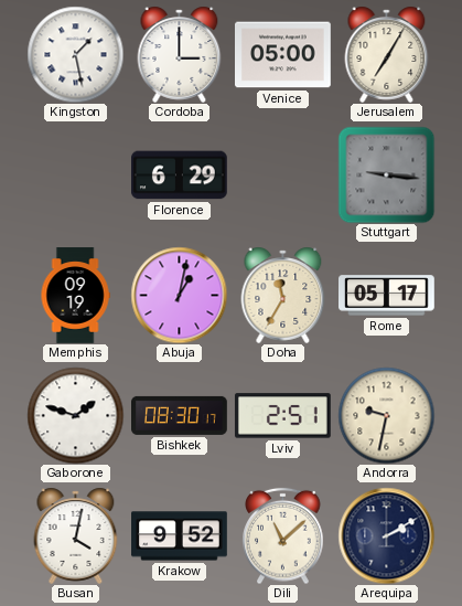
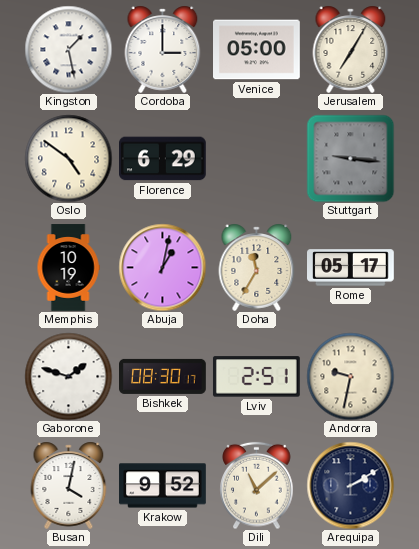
Oslo: none -> 4:51 (68, 158)
Memphis: 09:19 -> 10:19 (68, 268)
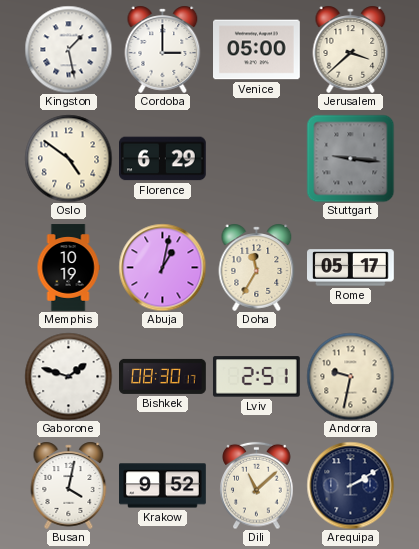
Jerusalem: 7:05 -> 3:38 (351, 49)
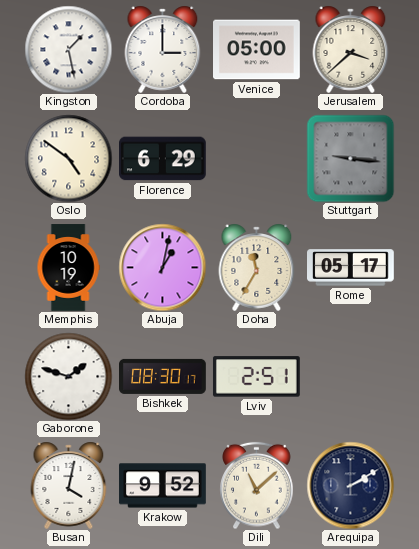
Andorra: 9:32 -> none (350, 376)
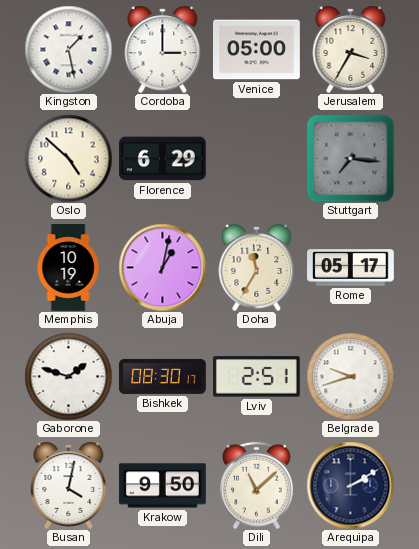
Jerusalem: 3:38 -> 3:35 (351, 49)
Oslo: 4:51 -> 4:52 (68, 158)
Stuttgart: 9:16 -> 7:16 (350, 158)
Belgrade: none -> 9:42 (350, 376)
Krakow: 9:52 -> 9:50 (163, 486)
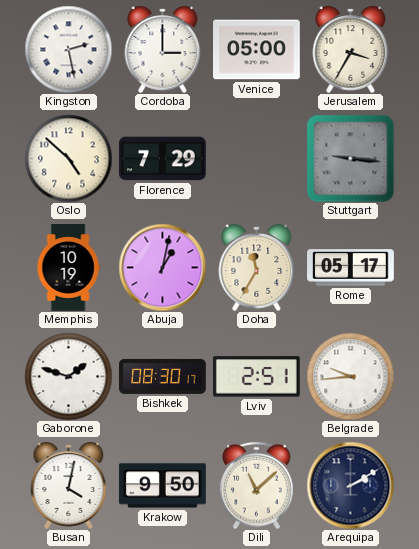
Kingston: 1:28 -> 2:28 (68, 49)
Florence: 6:29 -> 7:29 (163, 159)
Stuttgart: 7:16 -> 9:16 (350, 158)
Belgrade: 9:42 -> 9:44 (350, 376)
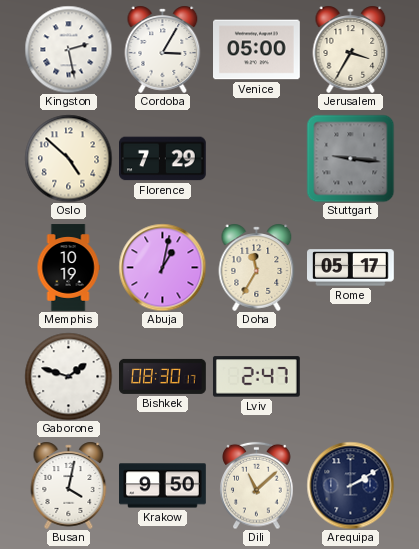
Cordoba: 3:00 -> 3:05 (163, 49)
Lviv: 2:51 -> 2:47 (256, 377)
Belgrade: 9:44 -> none (350, 376)
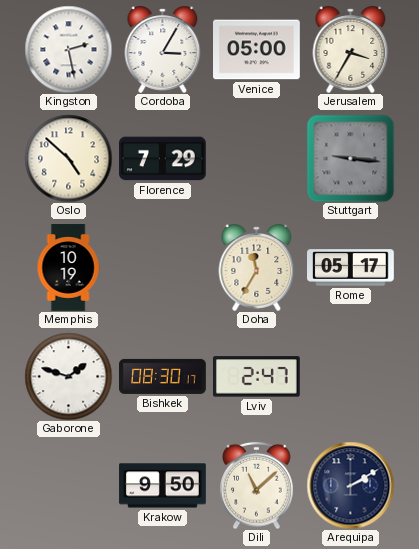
Abuja: 1:02 -> none (162, 267)
Busan: 4:02 -> none (69, 485)
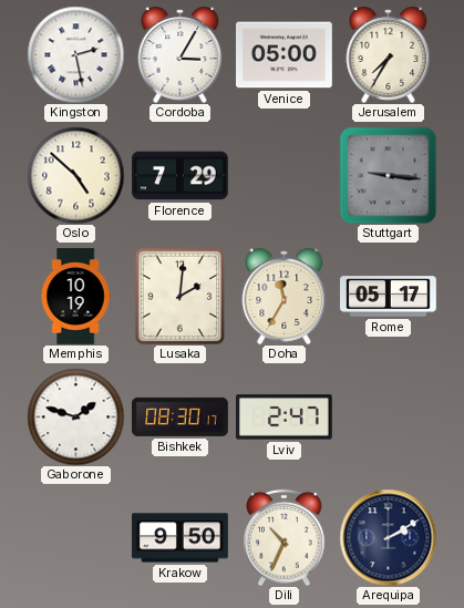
Jerusalem: 3:35 -> 7:35 (389, 54)
Lusaka: none -> 2:01 (181, 296)
Dili: 11:08 -> 10:34 (285, 537)
